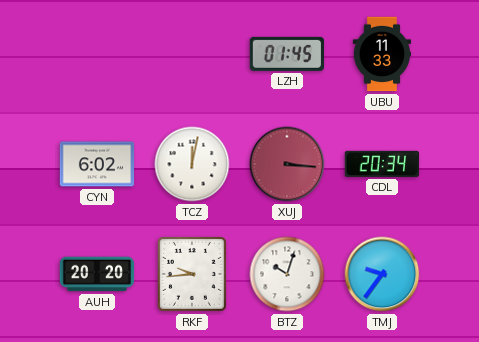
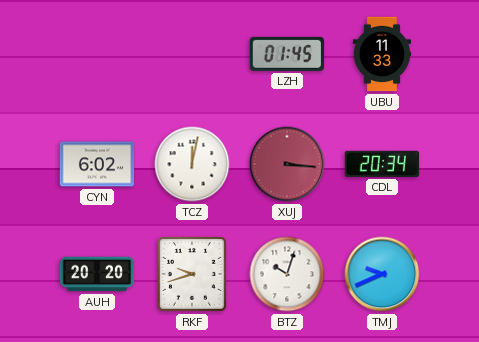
RKF: 9:44 -> 9:42 (193, 275)
TMJ: 9:36 -> 9:41 (382, 274)
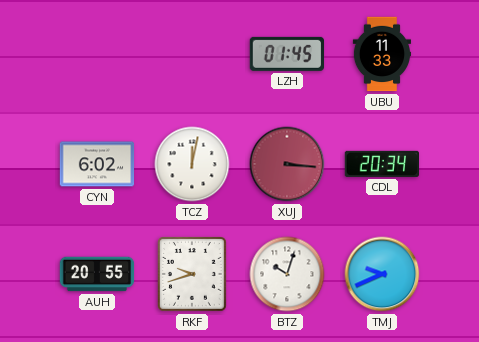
AUH: 20:20 -> 20:55 (97, 274)
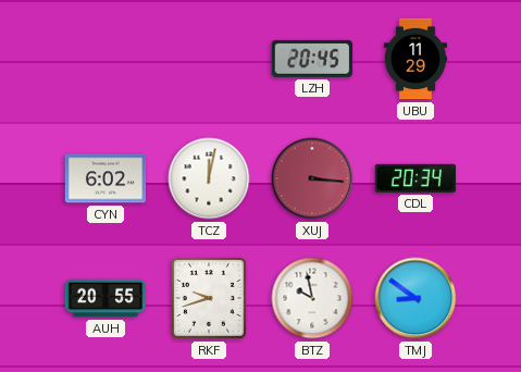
LZH: 01:45 -> 20:45 (311, 59)
UBU: 11:33 -> 11:29 (414, 59)
BTZ: 10:03 -> 9:58 (312, 298)
TMJ: 9:41 -> 8:51 (415, 298)
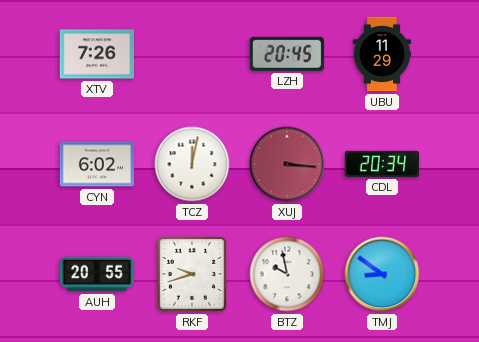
XTV: none -> 7:26 (97, 54)
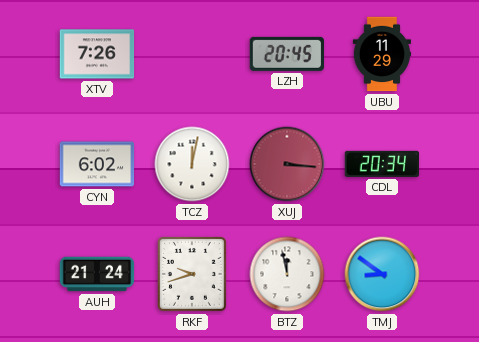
AUH: 20:55 -> 21:24 (97, 274)
BTZ: 9:58 -> 11:58 (287, 274)
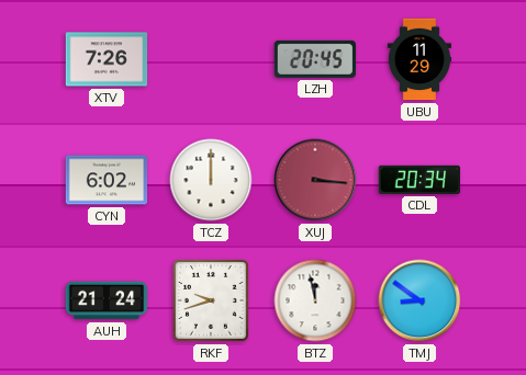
TCZ: 12:02 -> 12:00 (211, 180)
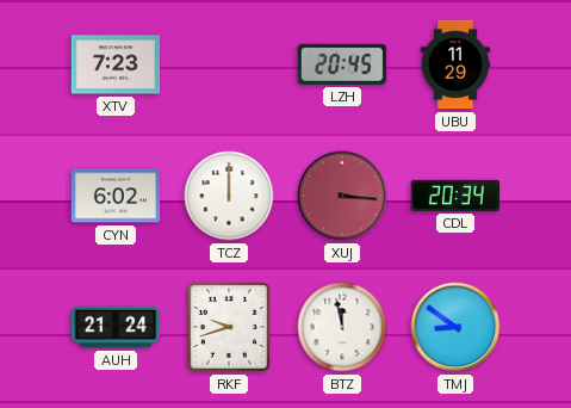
XTV: 7:26 -> 7:23 (116, 64)
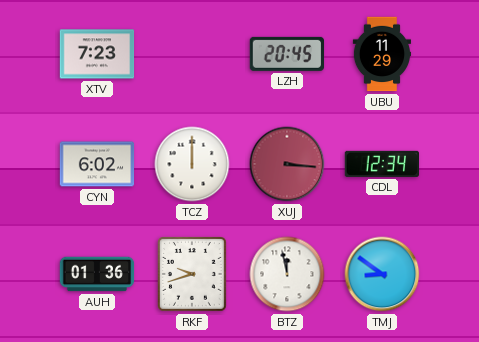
CDL: 20:34 -> 12:34 (381, 164)
AUH: 21:24 -> 01:36 (97, 274)
